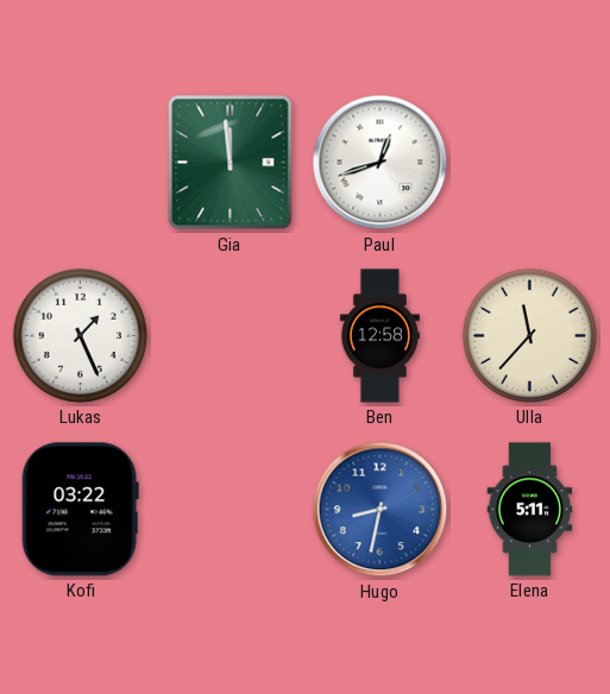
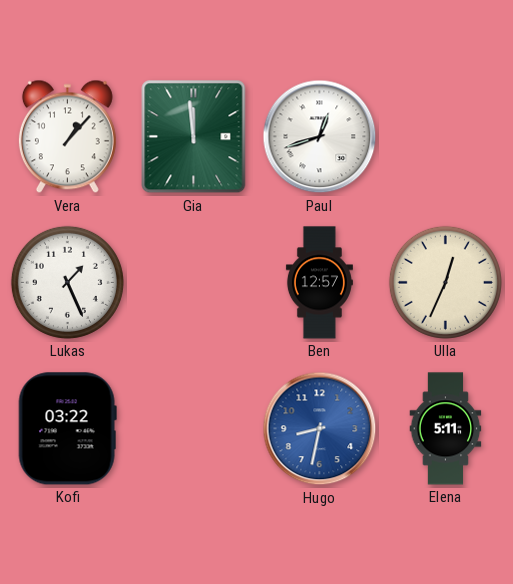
Vera: none -> 1:07 (67, 137)
Ben: 12:58 -> 12:57 (319, 283)
Ulla: 11:37 -> 12:34 (445, 282)
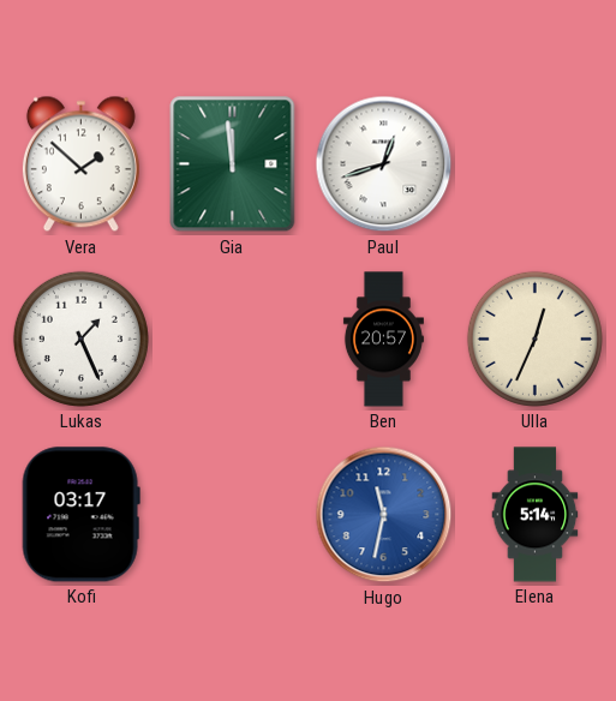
Vera: 1:07 -> 1:52 (80, 164)
Ben: 12:57 -> 20:57 (383, 340)
Kofi: 03:22 -> 03:17 (80, 515)
Hugo: 8:32 -> 11:32 (384, 515)
Elena: 5:11 -> 5:14 (536, 515)
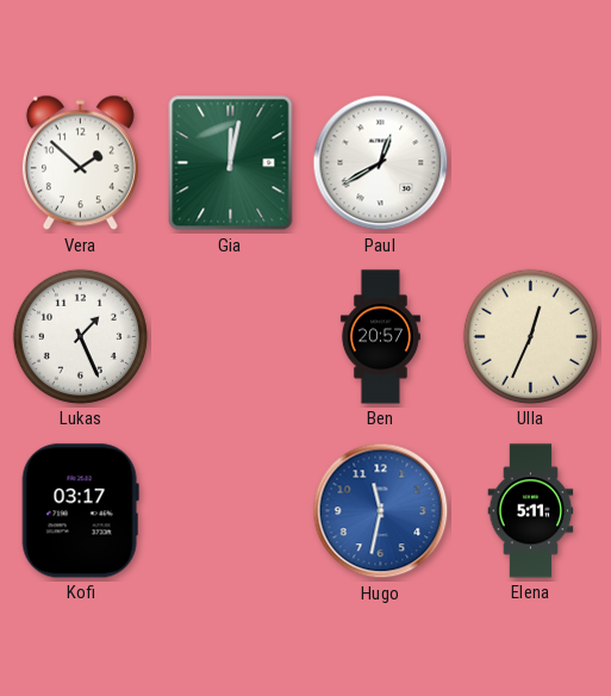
Gia: 11:59 -> 12:02 (231, 163)
Paul: 12:42 -> 12:40 (381, 163)
Elena: 5:14 -> 5:11 (531, 511)
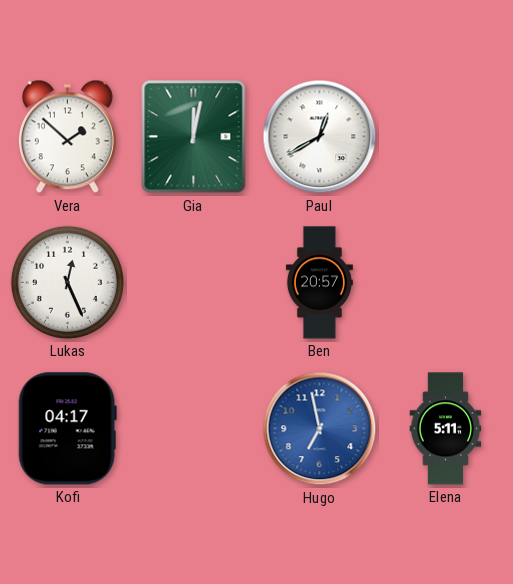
Lukas: 1:26 -> 12:26 (67, 282)
Ulla: 12:34 -> none (530, 336)
Kofi: 03:17 -> 04:17 (67, 429)
Hugo: 11:32 -> 6:58 (320, 429)
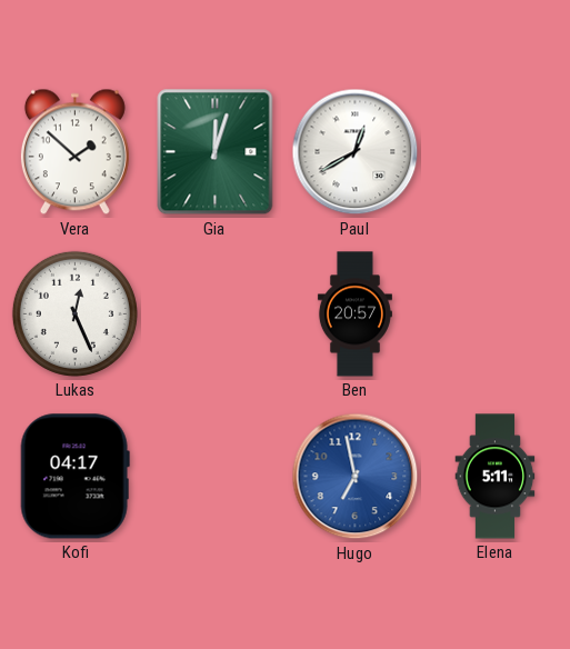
Gia: 12:02 -> 12:03 (216, 152)
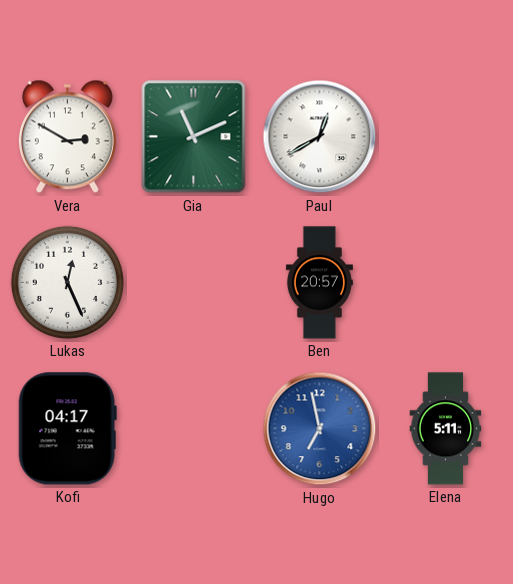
Vera: 1:52 -> 2:50 (67, 137)
Gia: 12:03 -> 11:11 (194, 137)
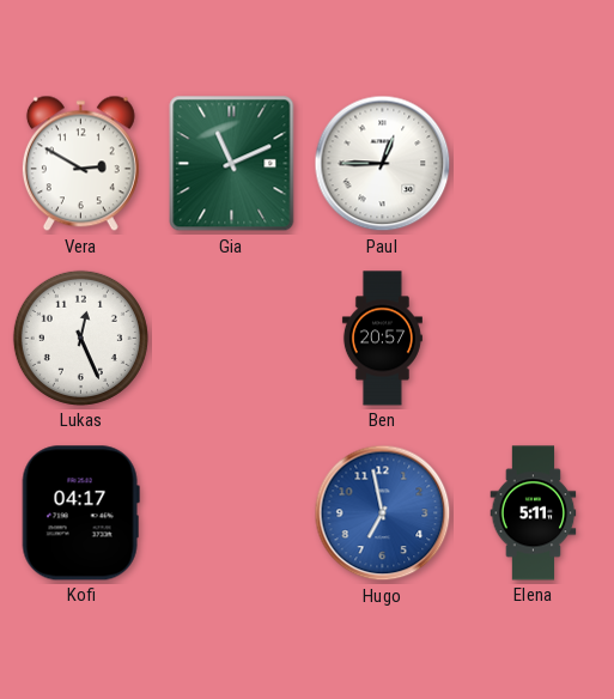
Paul: 12:40 -> 12:45 (383, 164)
